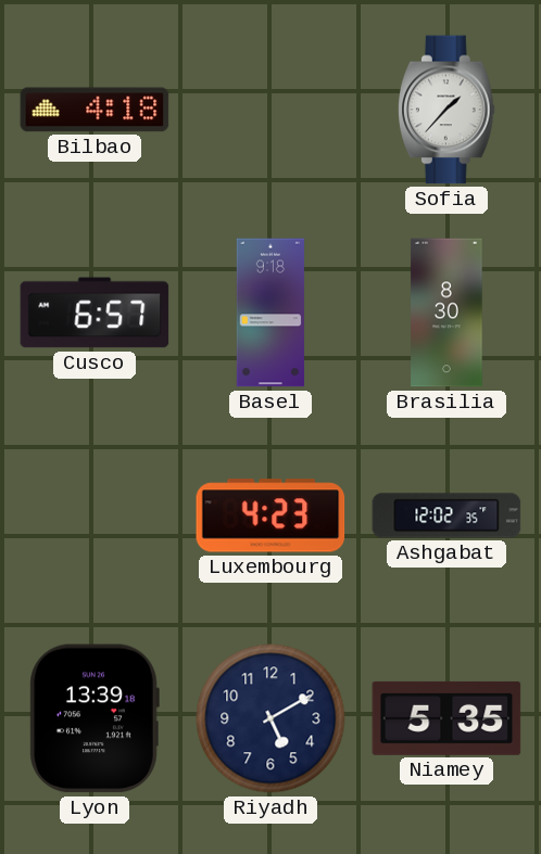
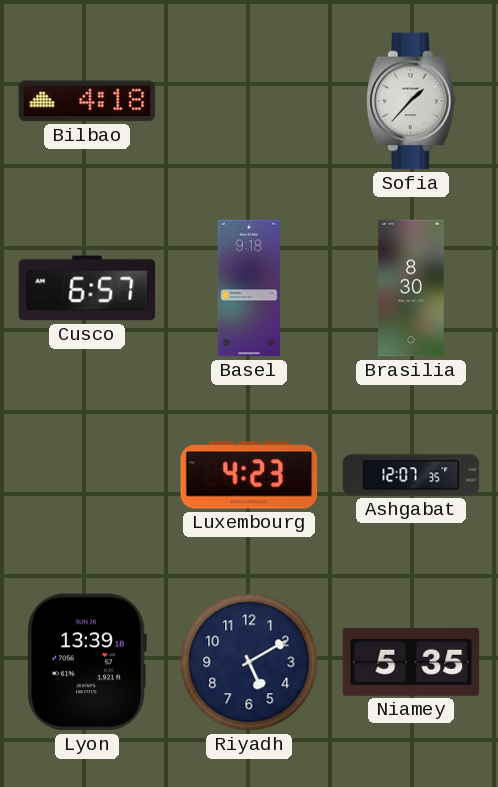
Ashgabat: 12:02 -> 12:07 (411, 475)
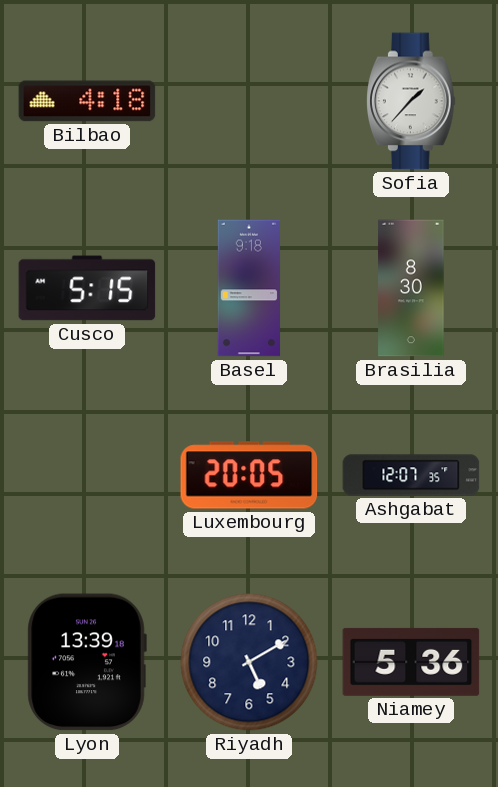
Cusco: 6:57 -> 5:15 (87, 288)
Luxembourg: 4:23 -> 20:05 (249, 475)
Niamey: 5:35 -> 5:36 (411, 662)
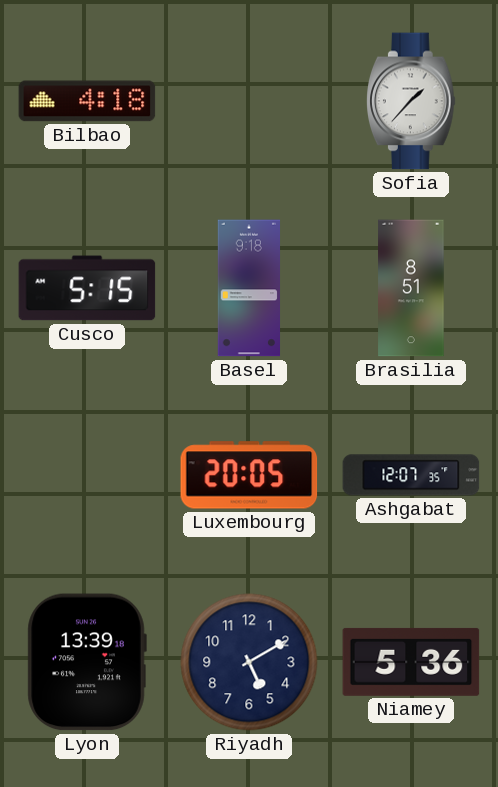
Brasilia: 8:30 -> 8:51 (411, 288)
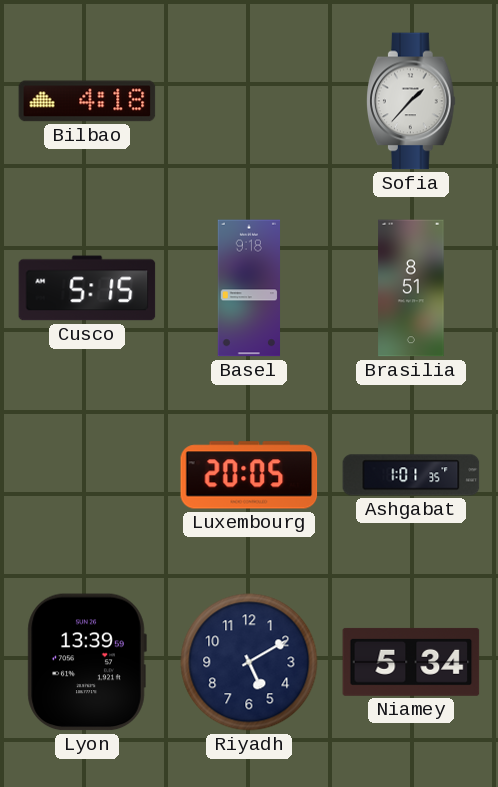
Ashgabat: 12:07 -> 1:01 (411, 475)
Lyon: 13:39:18 -> 13:39:59 (87, 662)
Niamey: 5:36 -> 5:34 (411, 662)
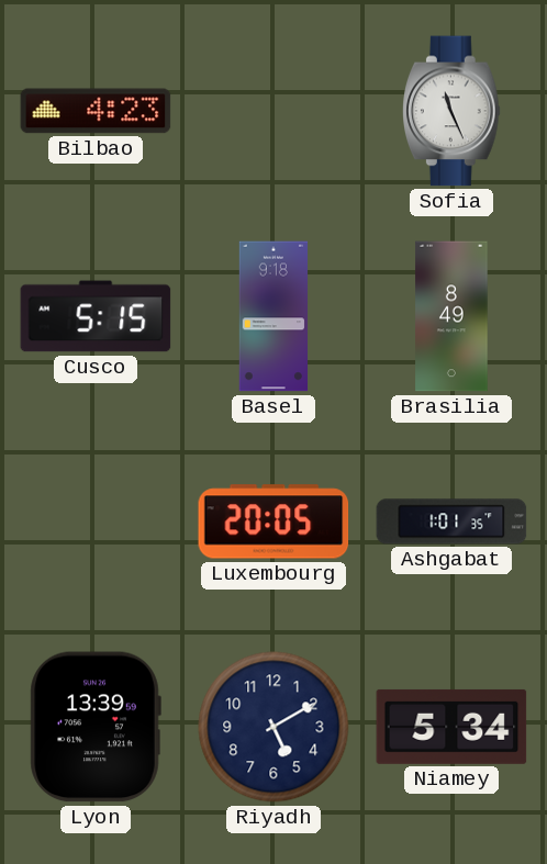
Bilbao: 4:18 -> 4:23 (96, 111)
Sofia: 1:37 -> 11:26 (453, 111)
Brasilia: 8:51 -> 8:49 (451, 316)
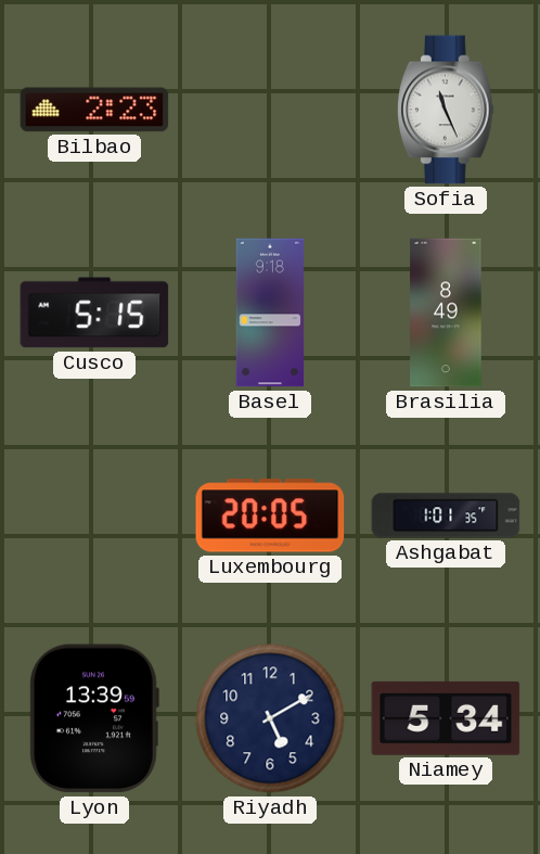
Bilbao: 4:23 -> 2:23 (94, 110)
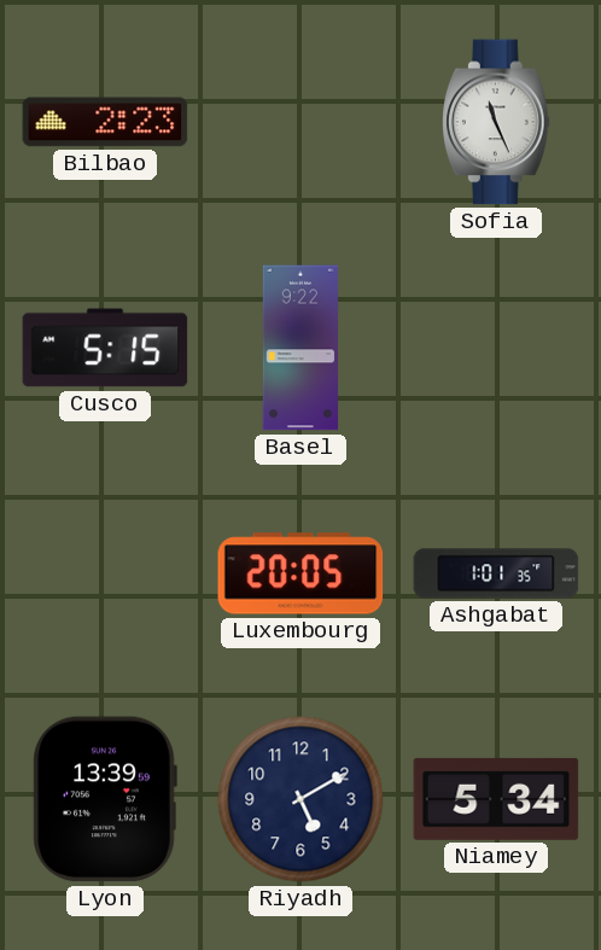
Basel: 9:18 -> 9:22 (300, 348)
Brasilia: 8:49 -> none (446, 313)
